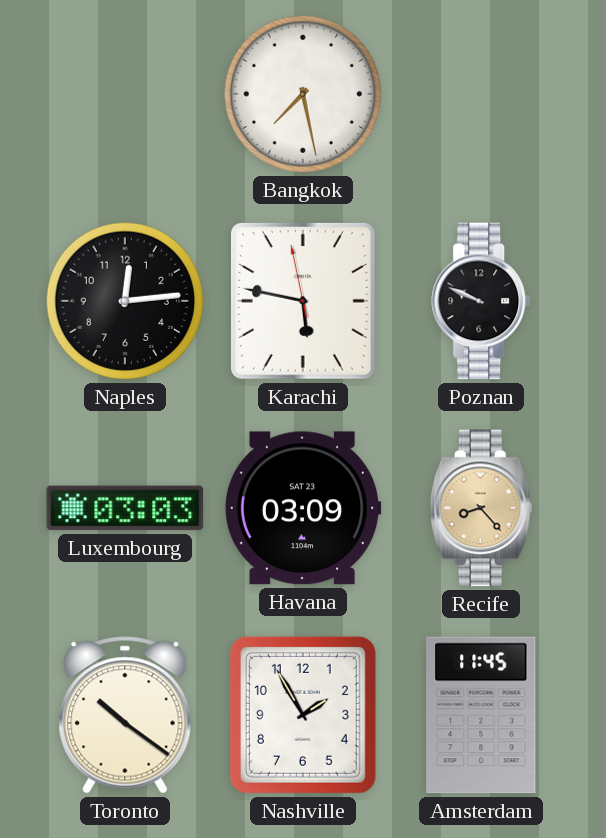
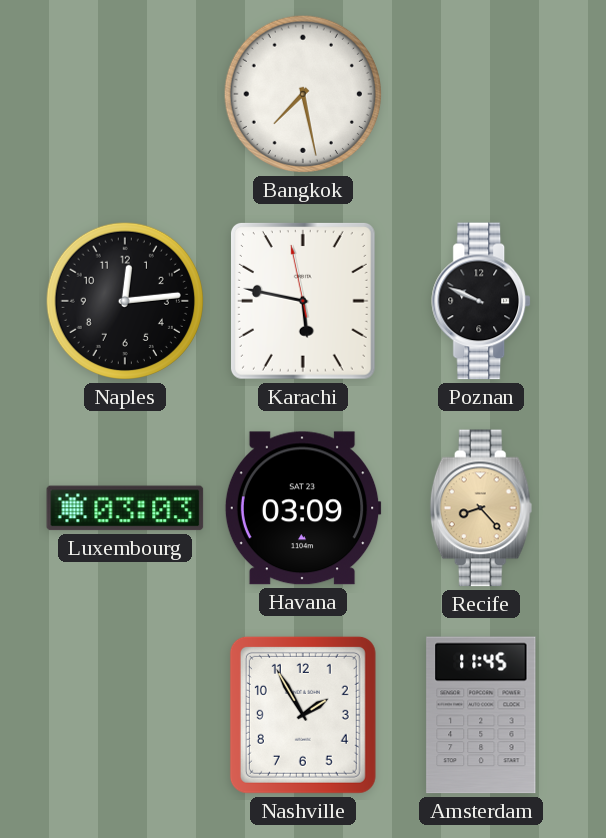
Toronto: 10:21 -> none (125, 715)
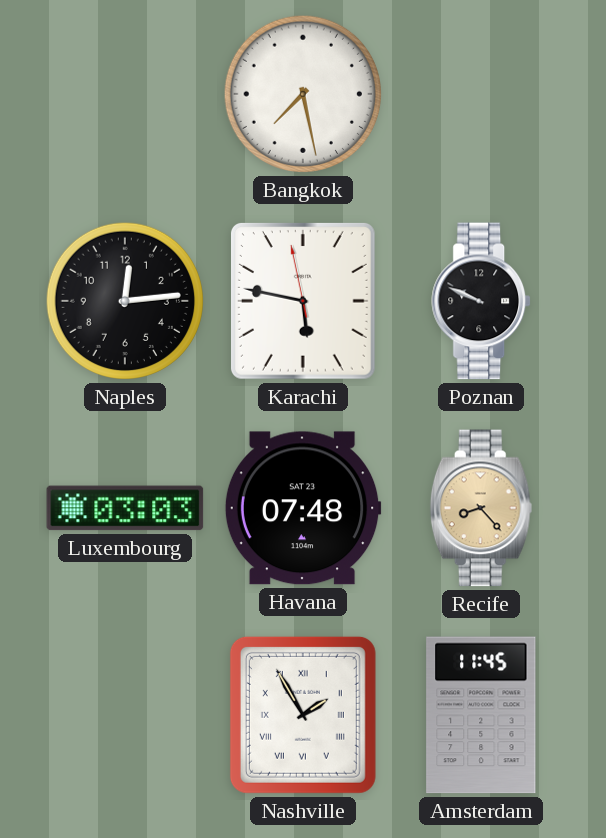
Havana: 03:09 -> 07:48 (303, 508)
Nashville numerals: Arabic -> Roman (303, 715)
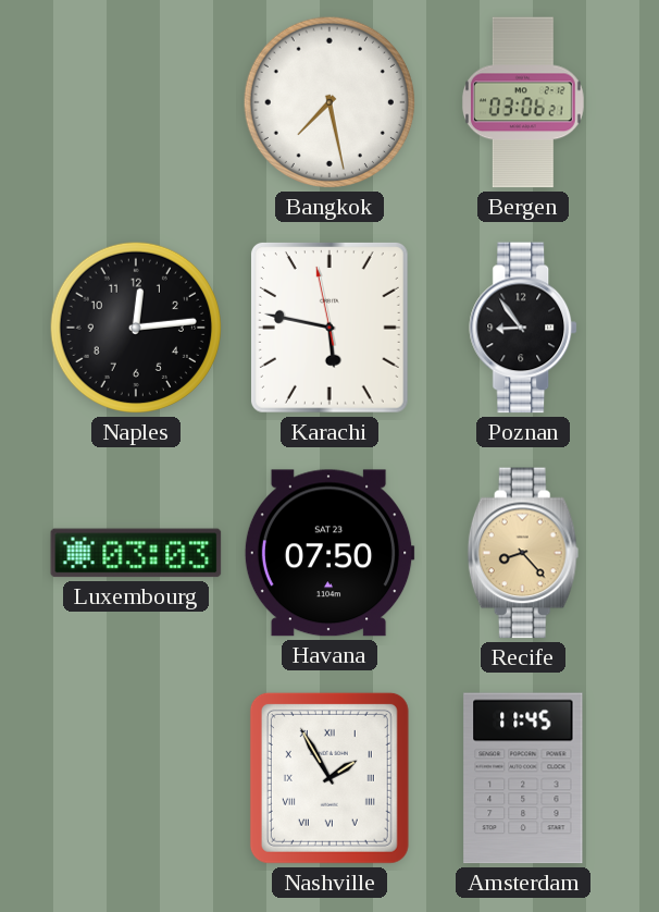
Bergen: none -> 03:06 (523, 102)
Poznan: 9:49 -> 8:54 (524, 328)
Havana: 07:48 -> 07:50 (329, 553)
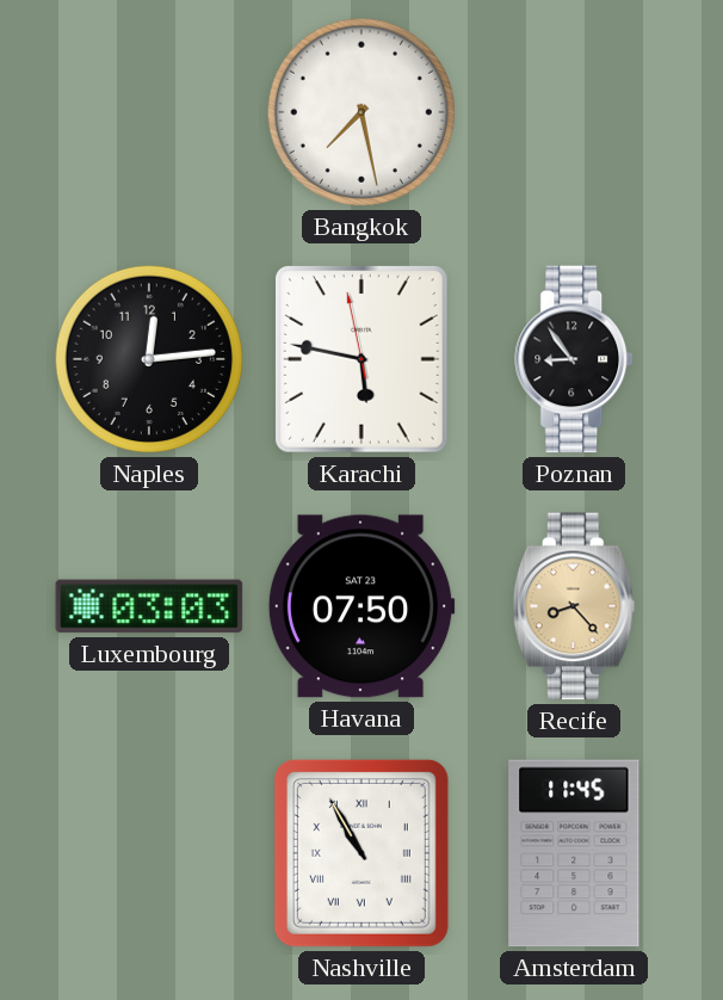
Bergen: 03:06 -> none (523, 102)
Nashville: 1:55 -> 10:55 (361, 853)
